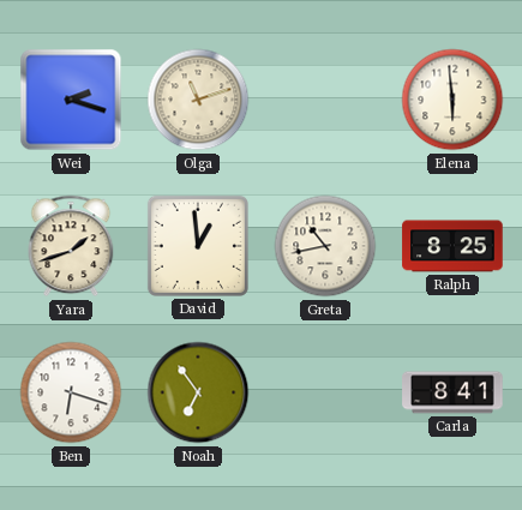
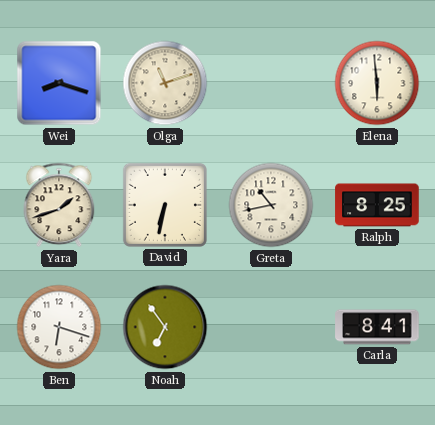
Wei: 2:18 -> 8:18 (59, 83)
David: 12:59 -> 6:32 (165, 205)
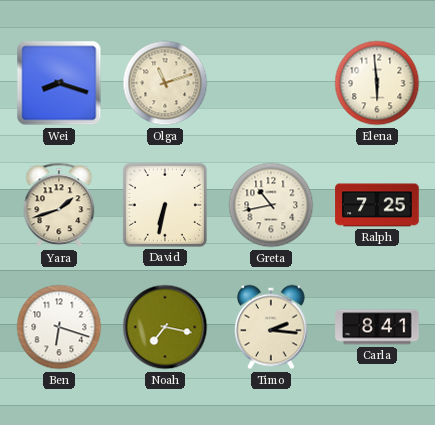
Ralph: 8:25 -> 7:25 (377, 205)
Noah: 6:54 -> 7:17 (165, 327)
Timo: none -> 2:16 (271, 327)
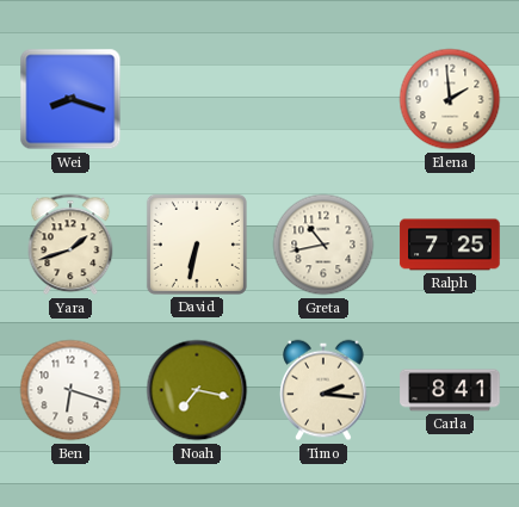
Olga: 11:12 -> none (165, 83)
Elena: 5:59 -> 1:59 (450, 99)
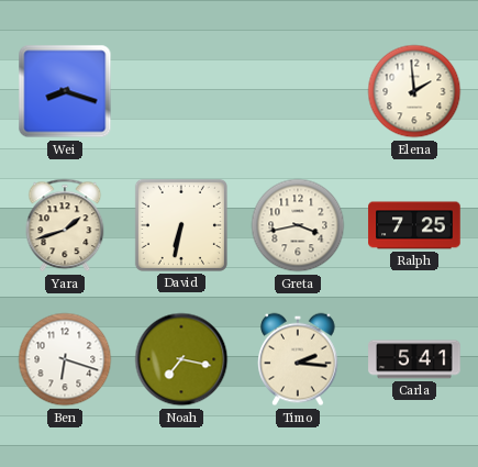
Greta: 10:43 -> 3:43 (298, 225)
Carla: 8:41 -> 5:41 (414, 359)
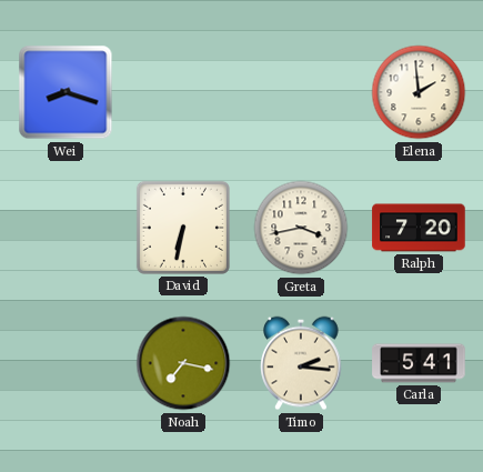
Yara: 1:42 -> none (65, 225)
Ralph: 7:25 -> 7:20 (419, 228)
Ben: 6:18 -> none (65, 359)
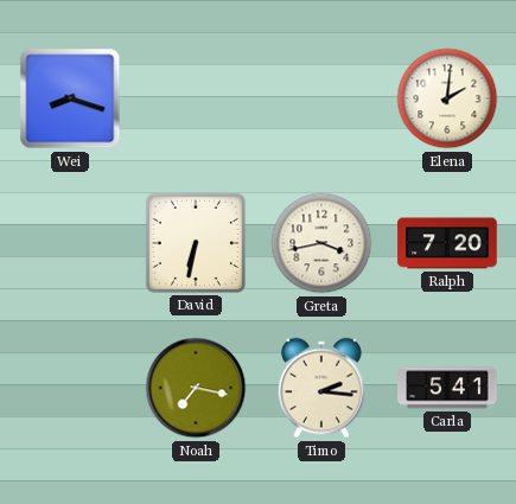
Elena: 1:59 -> 2:01 (447, 98)
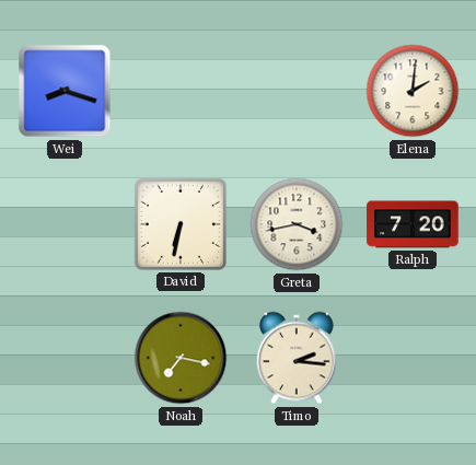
Carla: 5:41 -> none (447, 388)
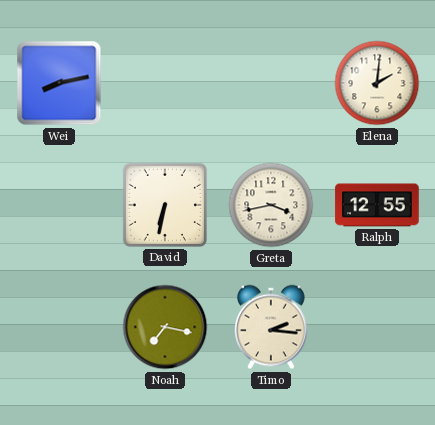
Wei: 8:18 -> 8:13 (59, 83)
Ralph: 7:20 -> 12:55 (377, 205)
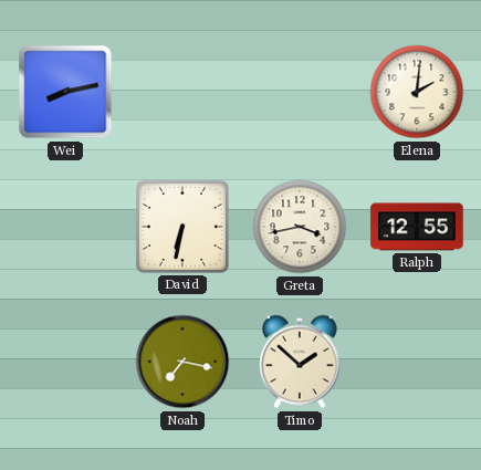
Timo: 2:16 -> 1:52 (300, 362)
